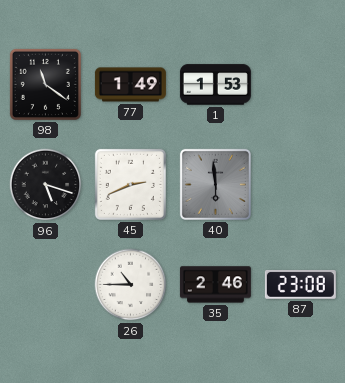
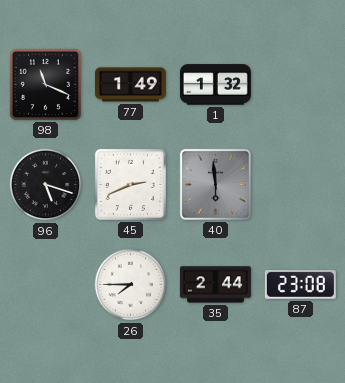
98: 11:21 -> 11:19 (45, 84)
1: 1:53 -> 1:32 (215, 85)
26: 10:45 -> 7:45 (131, 285)
35: 2:46 -> 2:44 (215, 285)
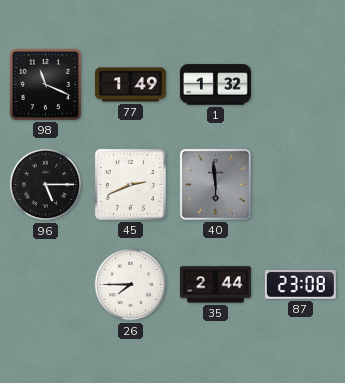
96: 5:18 -> 5:15 (46, 185)
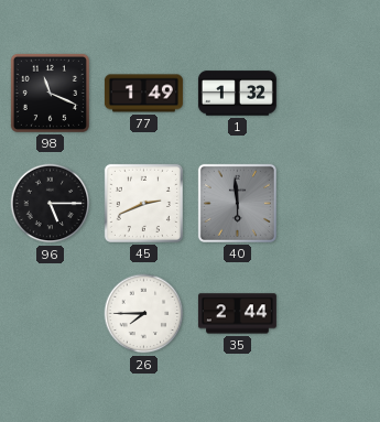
87: 23:08 -> none (300, 284)
